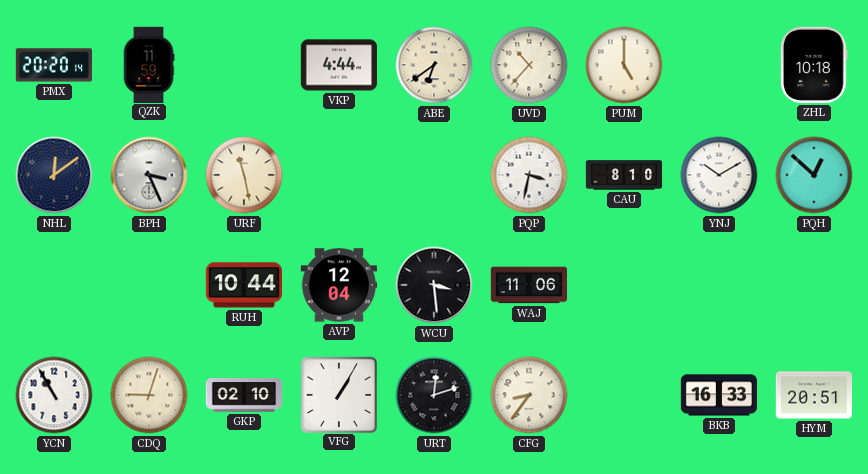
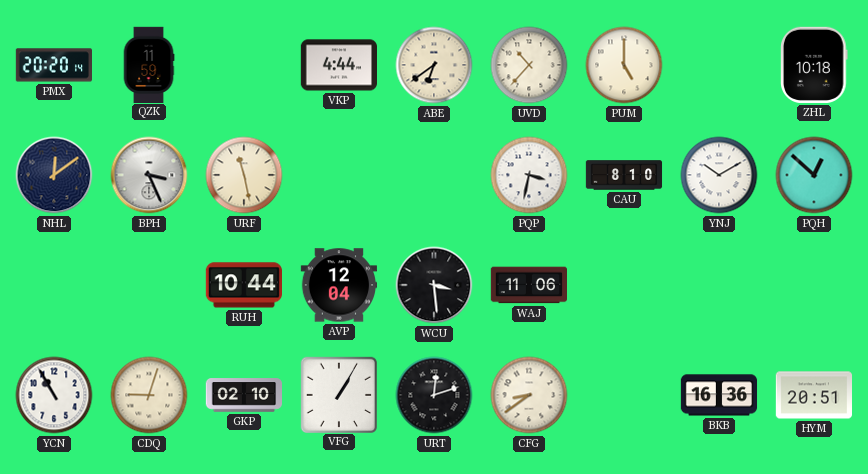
CFG: 8:36 -> 8:39 (529, 395)
BKB: 16:33 -> 16:36 (719, 395)
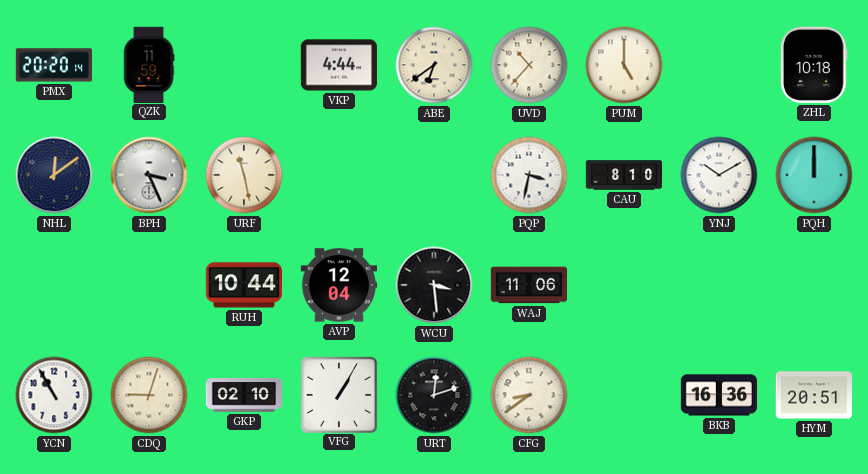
PQH: 12:52 -> 12:00 (814, 175)
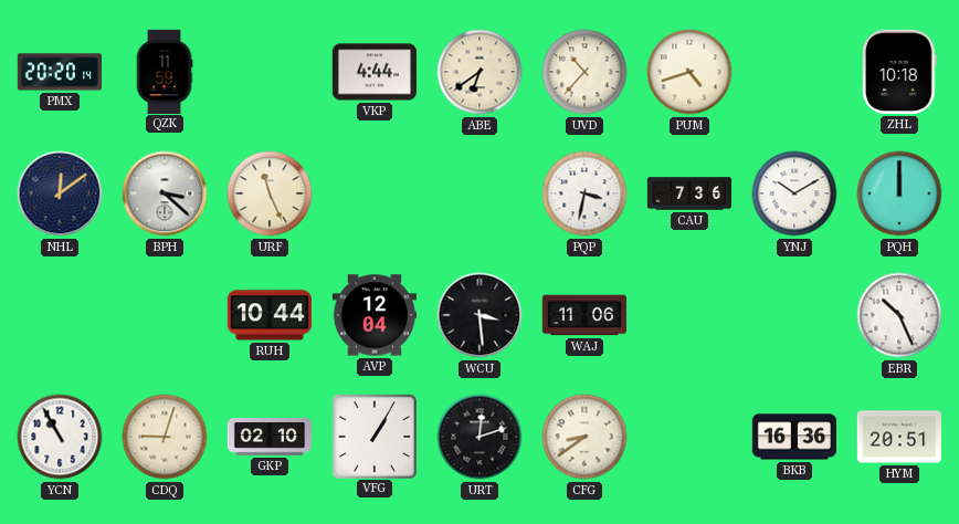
PUM: 5:00 -> 4:42 (689, 72)
BPH: 3:26 -> 3:22 (165, 193)
URF: 11:28 -> 11:26 (270, 193)
CAU: 8:10 -> 7:36 (689, 193)
EBR: none -> 10:26 (899, 315)
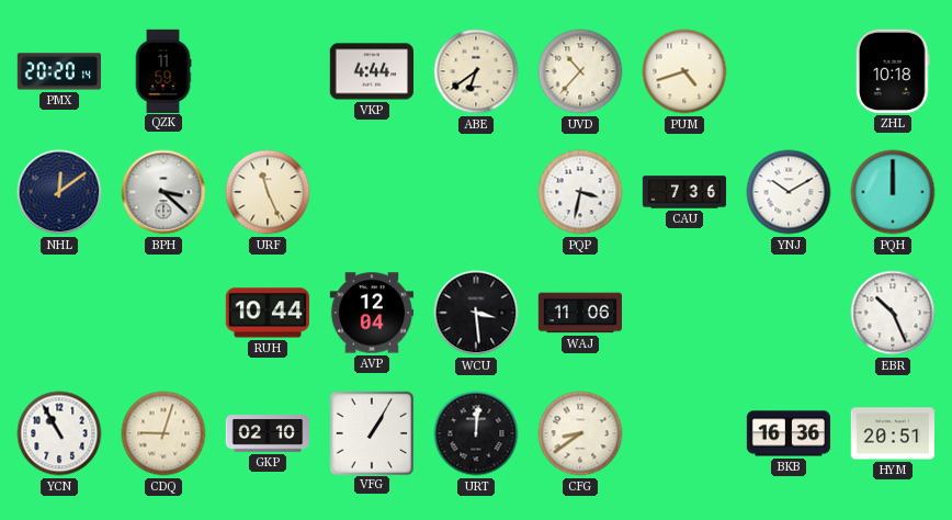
URT: 12:12 -> 12:01 (476, 433)
